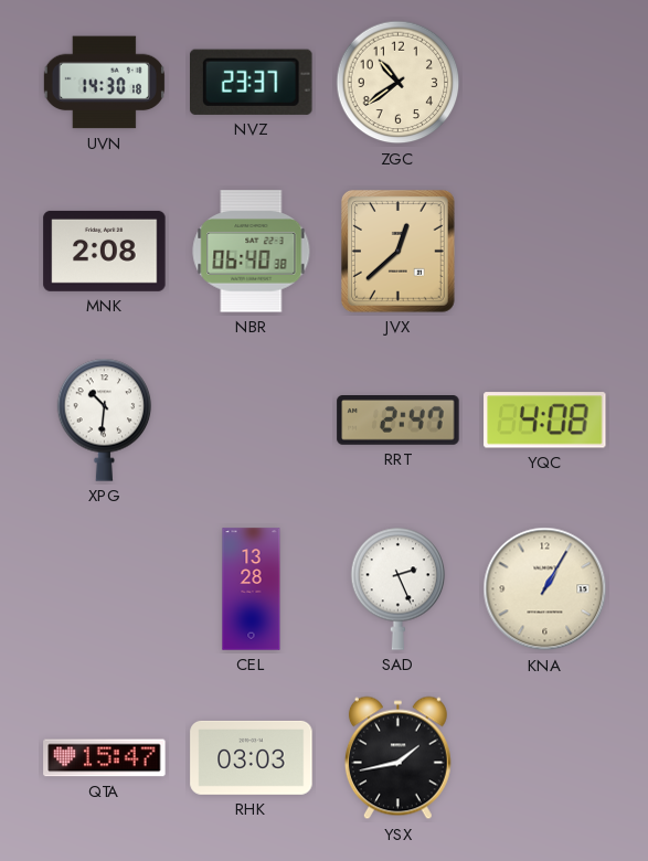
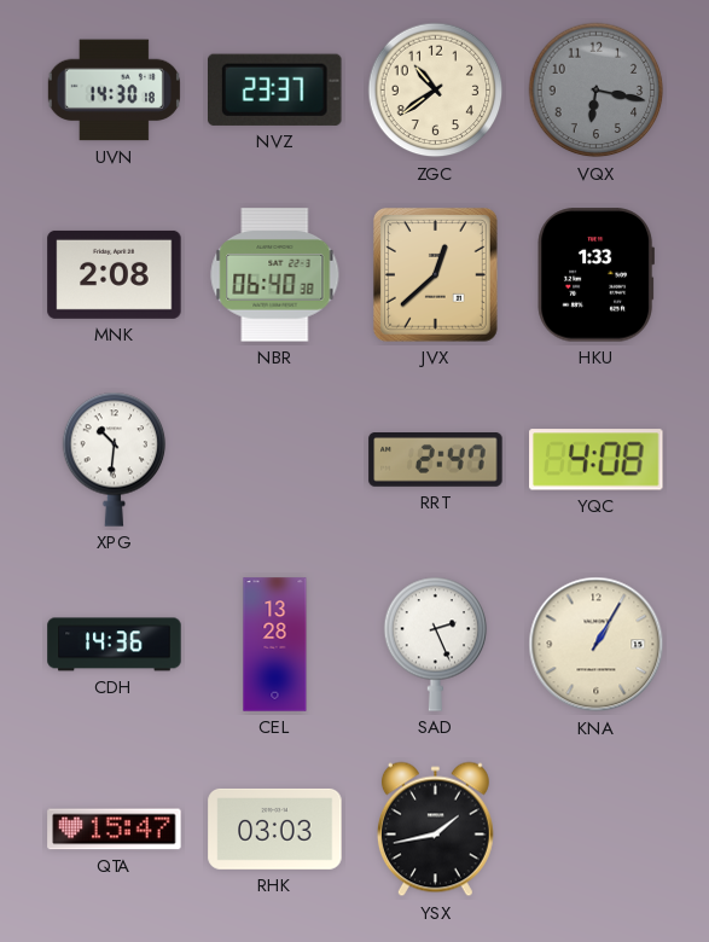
VQX: none -> 6:17 (597, 91)
HKU: none -> 1:33 (595, 275)
CDH: none -> 14:36 (115, 645)
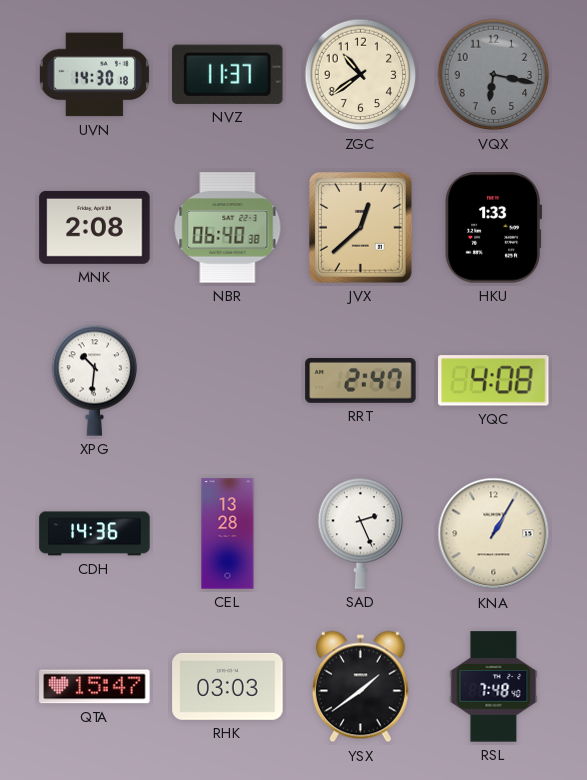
NVZ: 23:37 -> 11:37 (228, 74)
YSX: 1:43 -> 1:39 (360, 687)
RSL: none -> 7:48 (494, 687)
